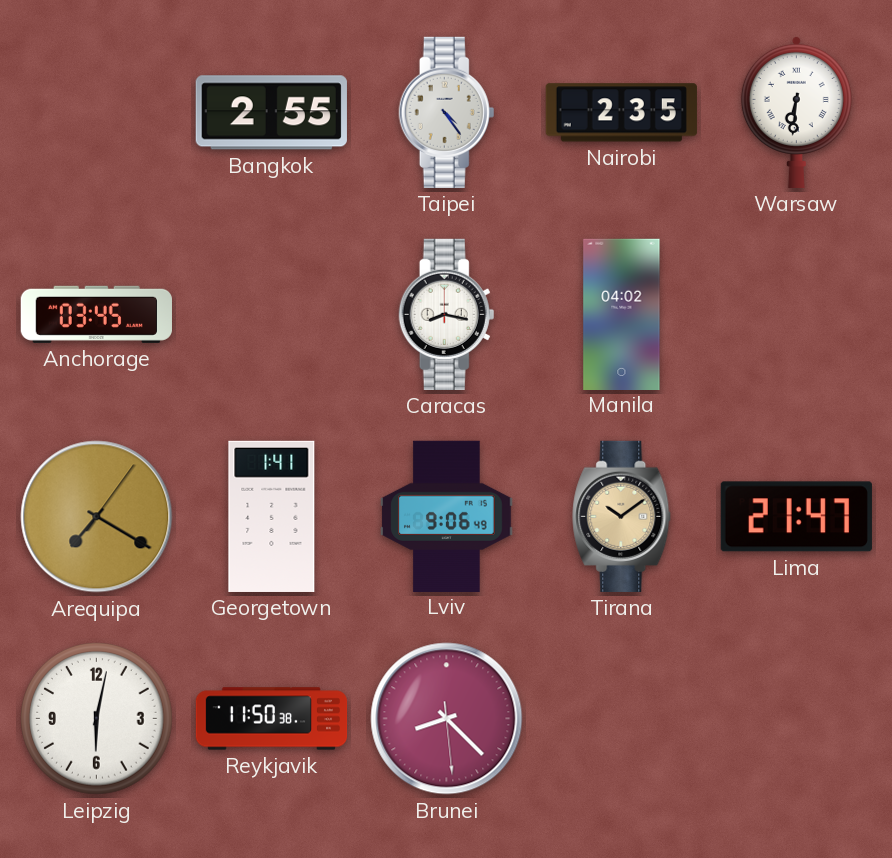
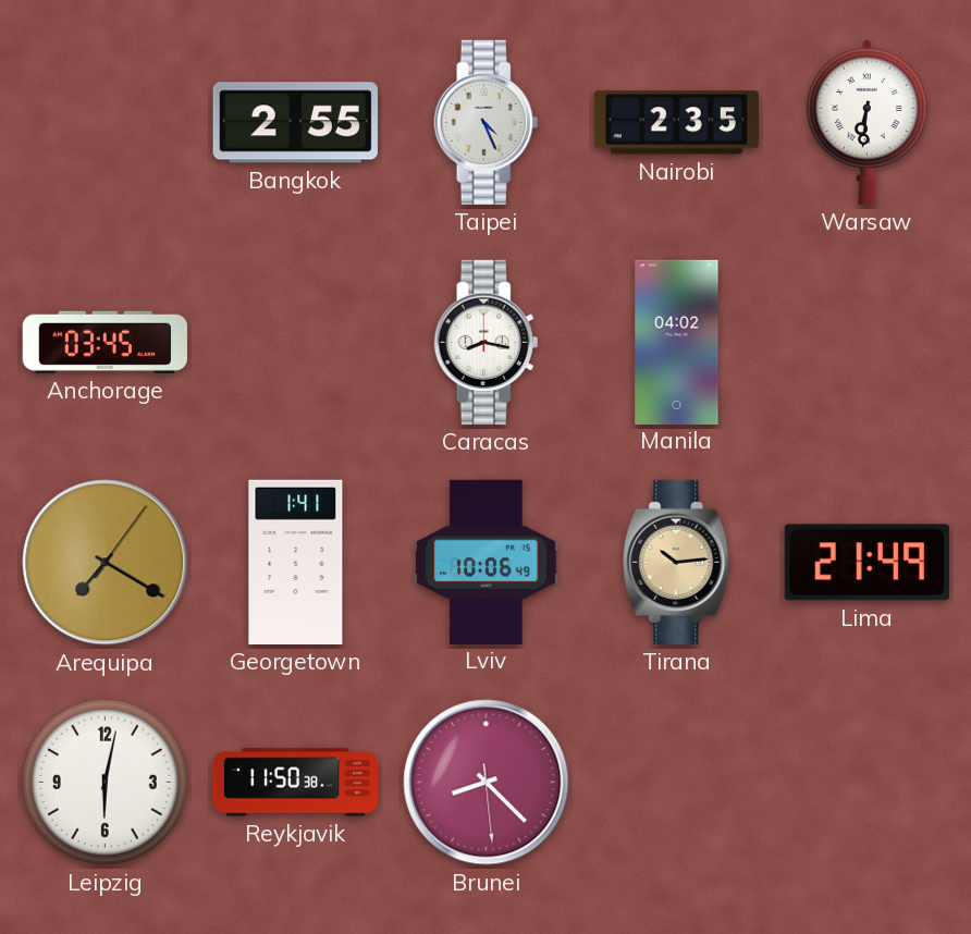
Taipei: 4:24 -> 4:26 (487, 122)
Lviv: 9:06 -> 10:06 (487, 562)
Tirana: 10:09 -> 10:14 (677, 562)
Lima: 21:47 -> 21:49 (866, 563)
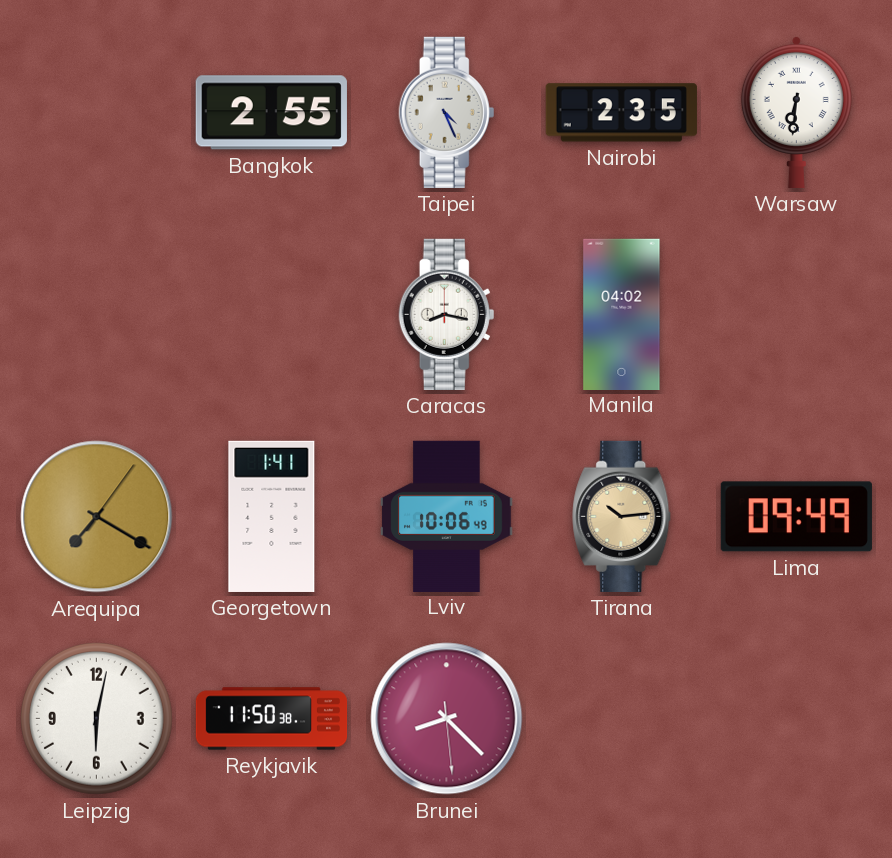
Anchorage: 03:45 -> none (105, 342)
Lima: 21:49 -> 09:49 (796, 517)
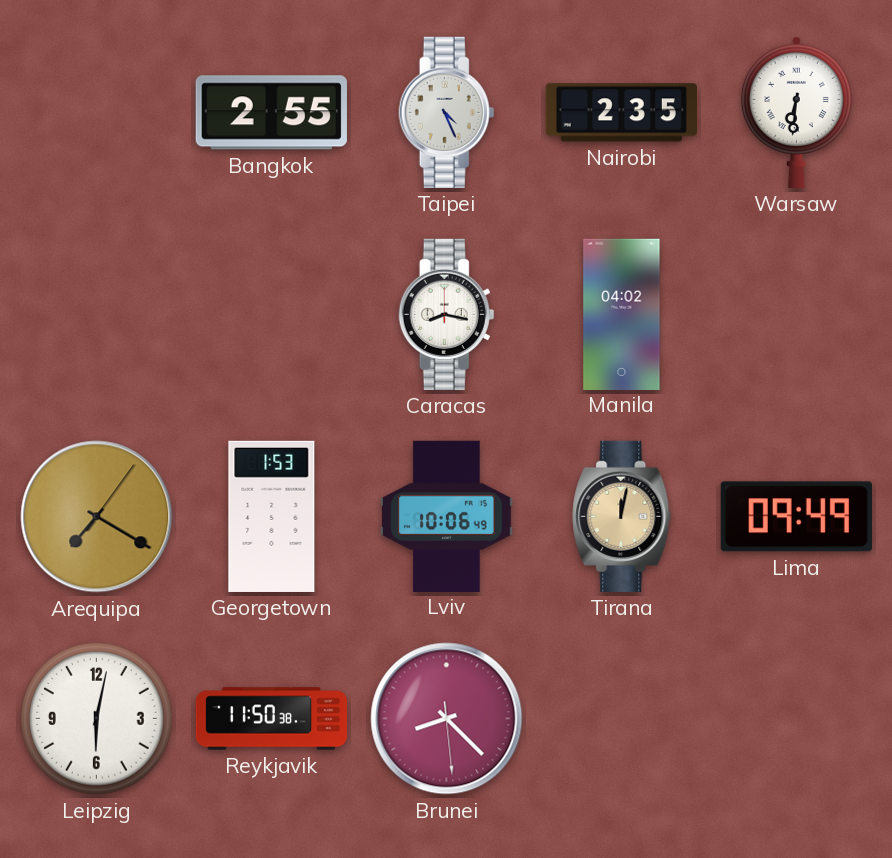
Georgetown: 1:41 -> 1:53 (272, 516)
Tirana: 10:14 -> 12:02 (622, 516)
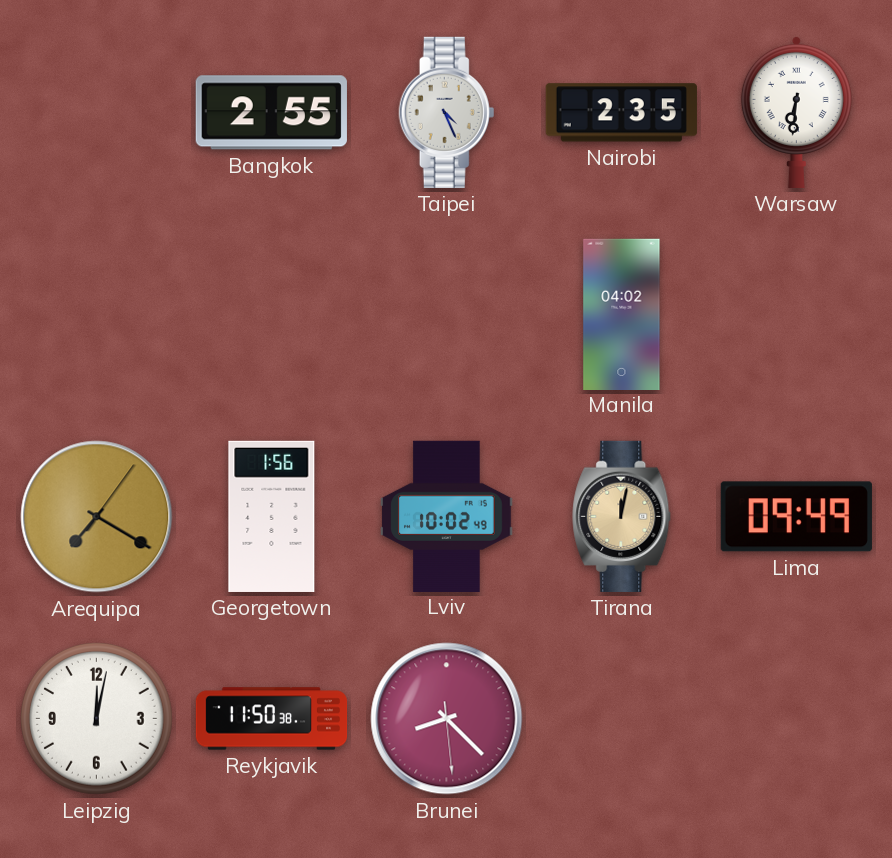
Caracas: 8:17 -> none (447, 314)
Georgetown: 1:53 -> 1:56 (272, 516)
Lviv: 10:06 -> 10:02 (447, 516)
Leipzig: 6:02 -> 12:02 (97, 719)
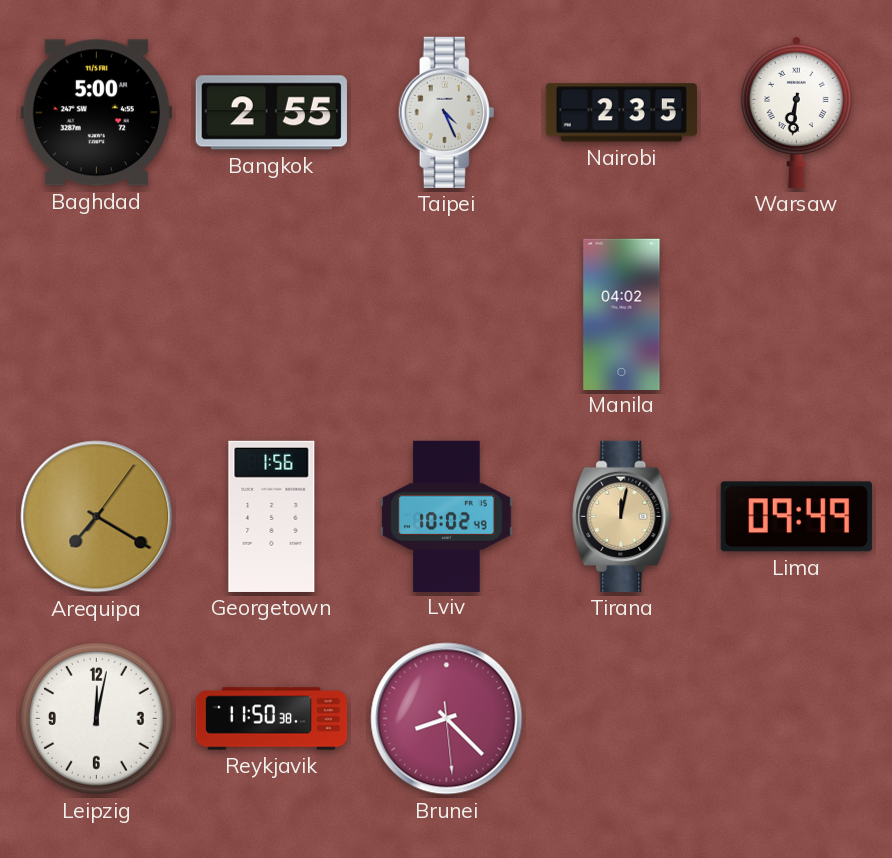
Baghdad: none -> 5:00 (96, 113)
